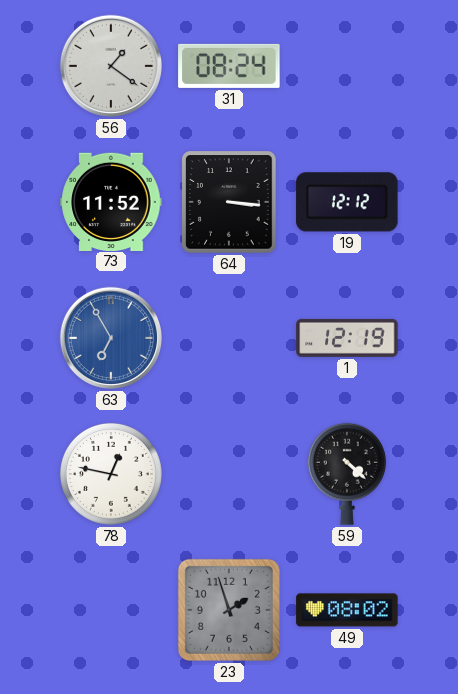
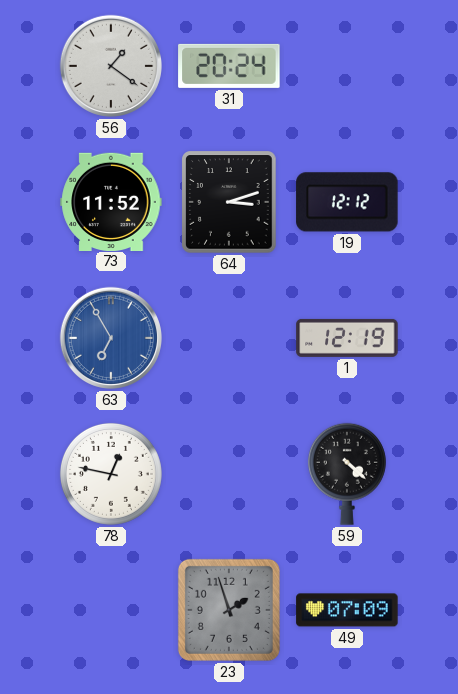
31: 08:24 -> 20:24 (229, 66)
64: 3:16 -> 3:12 (229, 202)
49: 08:02 -> 07:09 (347, 610)
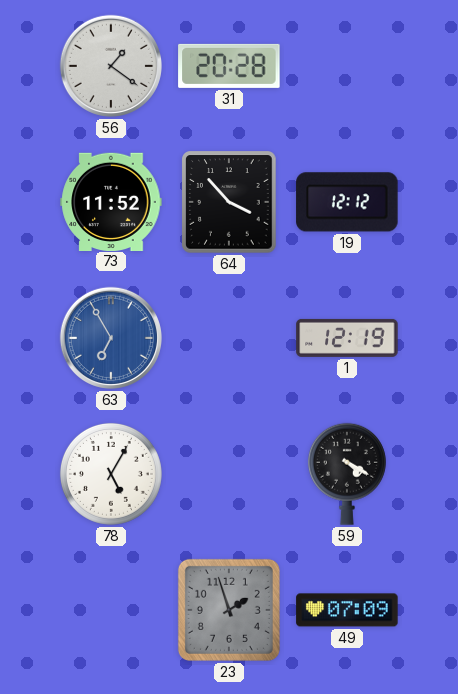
31: 20:24 -> 20:28 (229, 66)
64: 3:12 -> 3:53 (229, 202)
78: 12:47 -> 5:05 (111, 474)
59: 4:22 -> 4:20 (347, 474)
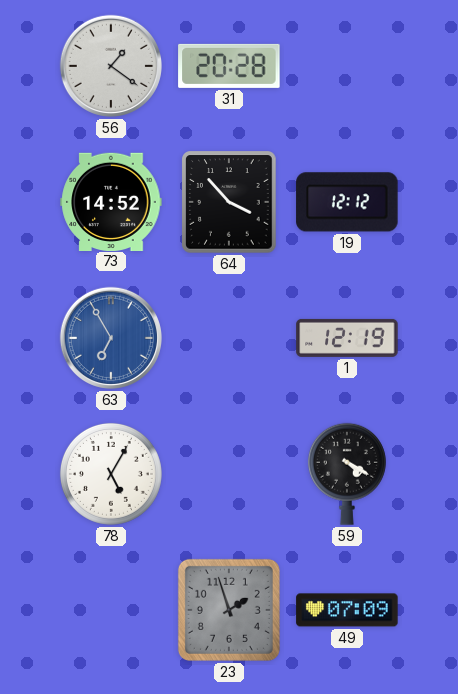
73: 11:52 -> 14:52 (111, 201)
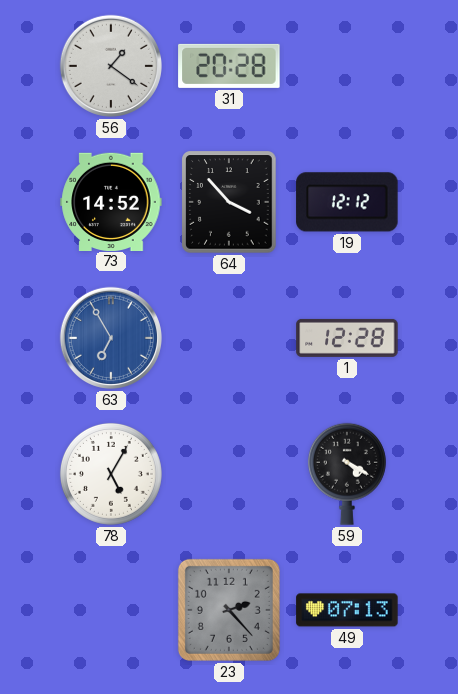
1: 12:19 -> 12:28 (347, 338)
23: 1:57 -> 2:23 (229, 610)
49: 07:09 -> 07:13 (347, 610)
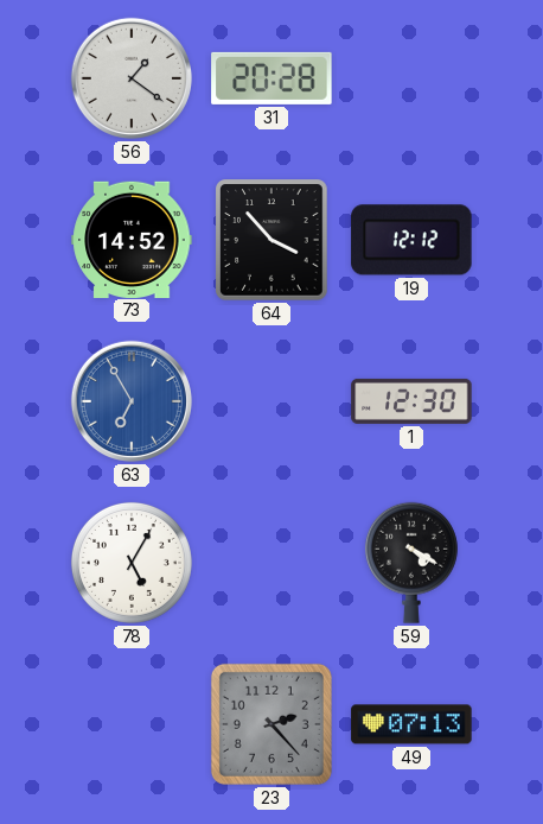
1: 12:28 -> 12:30 (411, 401)
